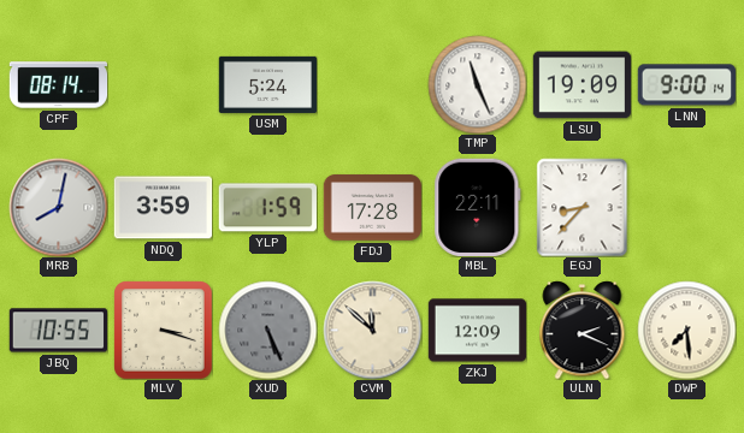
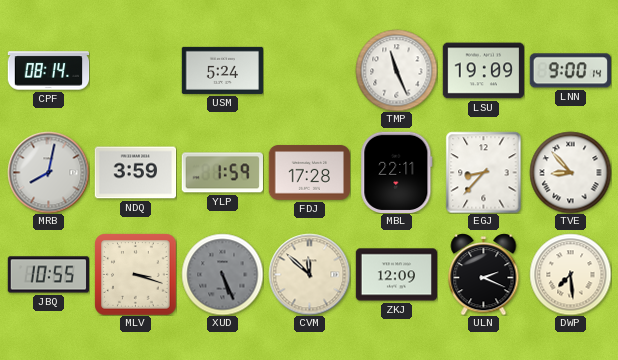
TVE: none -> 8:53 (570, 172)
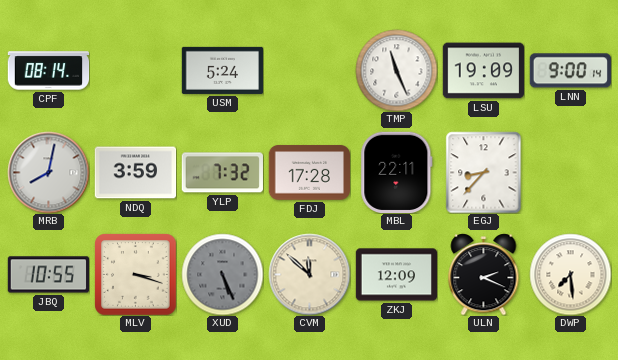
YLP: 1:59 -> 7:32 (222, 173)
TVE: 8:53 -> none (570, 172)
